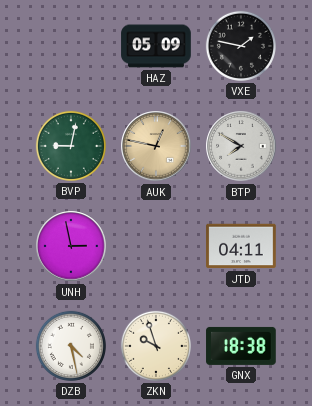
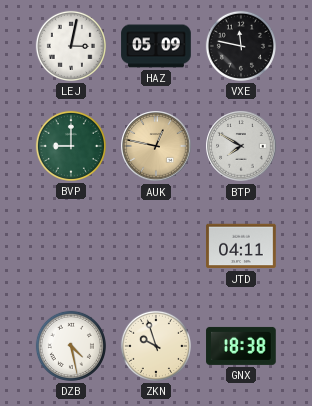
LEJ: none -> 3:02 (71, 46)
VXE: 1:47 -> 11:47 (241, 46)
BVP: 9:02 -> 9:00 (71, 146)
UNH: 2:58 -> none (71, 246)
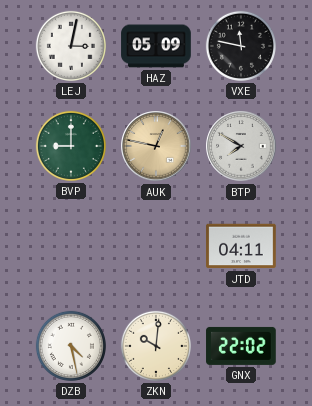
ZKN: 9:57 -> 10:01 (156, 346)
GNX: 18:38 -> 22:02 (241, 346)
